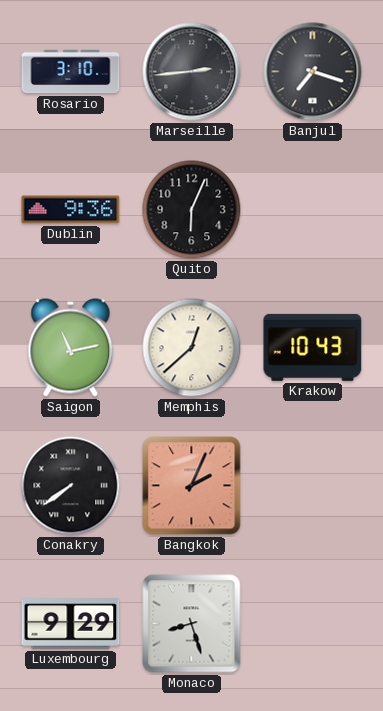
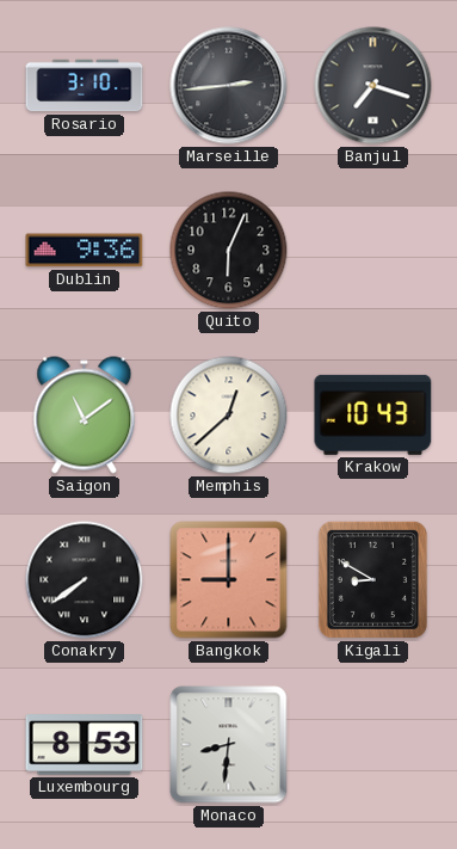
Saigon: 11:13 -> 11:09 (85, 416)
Bangkok: 2:04 -> 9:00 (229, 580)
Kigali: none -> 8:50 (372, 579)
Luxembourg: 9:29 -> 8:53 (85, 745)
Monaco: 8:27 -> 8:31 (229, 745)
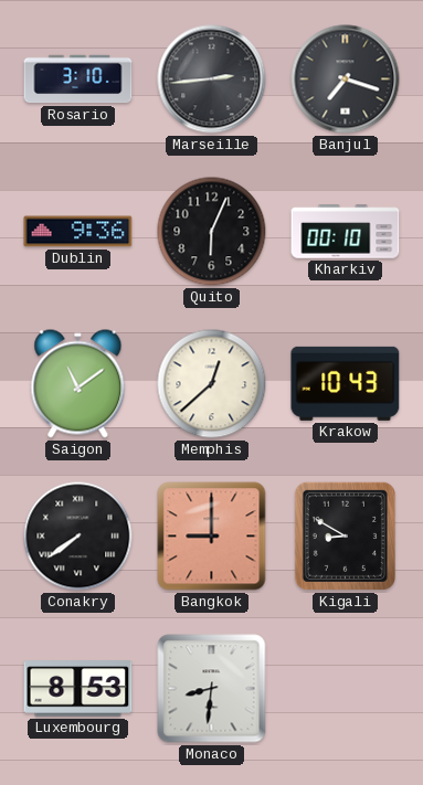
Kharkiv: none -> 00:10 (346, 232)
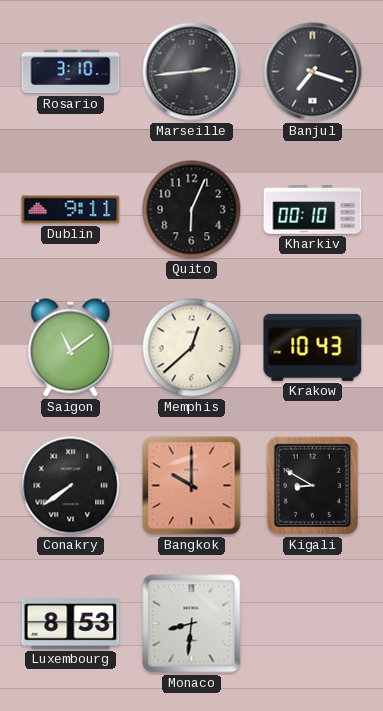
Dublin: 9:36 -> 9:11 (71, 210)
Bangkok: 9:00 -> 10:00 (192, 486)
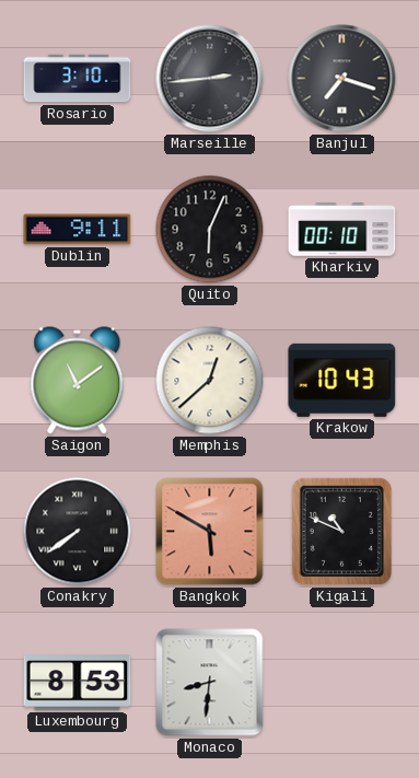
Bangkok: 10:00 -> 5:50 (210, 532)
Kigali: 8:50 -> 10:49 (341, 531)
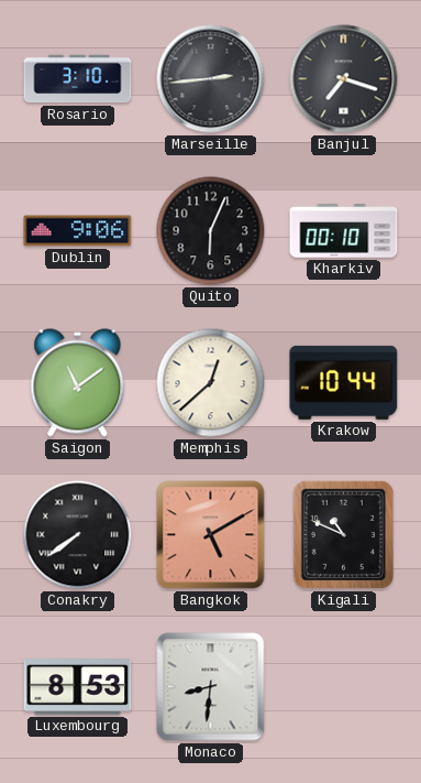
Dublin: 9:11 -> 9:06 (78, 231)
Krakow: 10:43 -> 10:44 (344, 382)
Bangkok: 5:50 -> 5:10 (211, 535)
